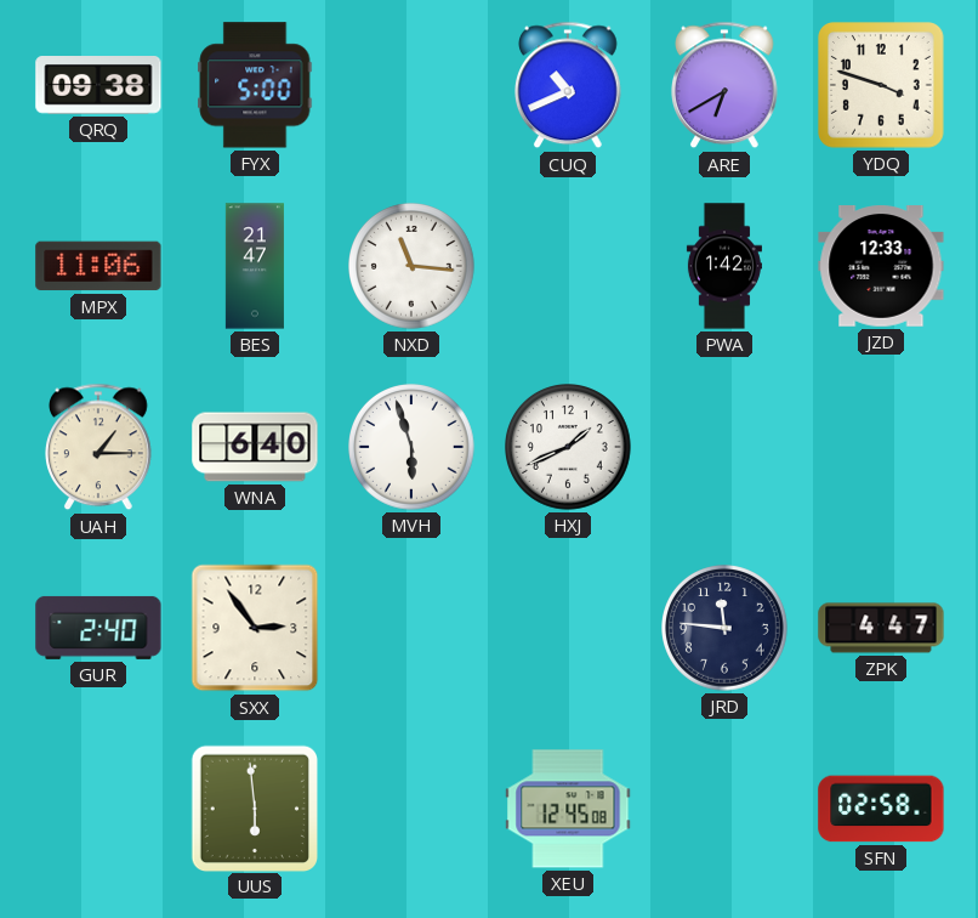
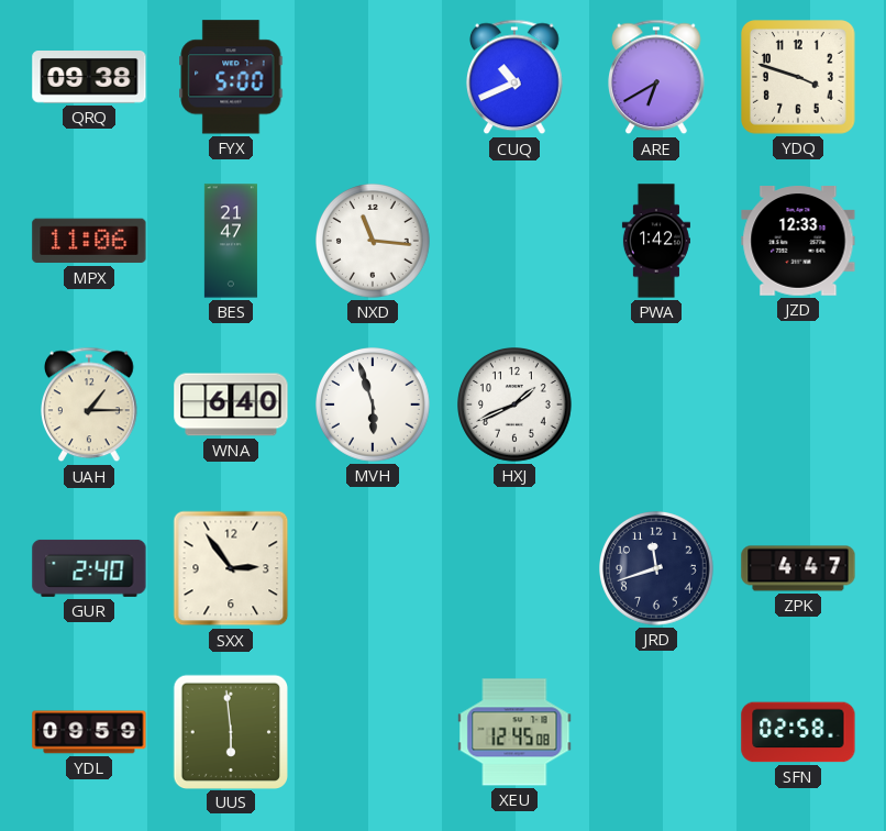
JRD: 11:46 -> 11:42 (657, 569)
YDL: none -> 09:59 (89, 732)
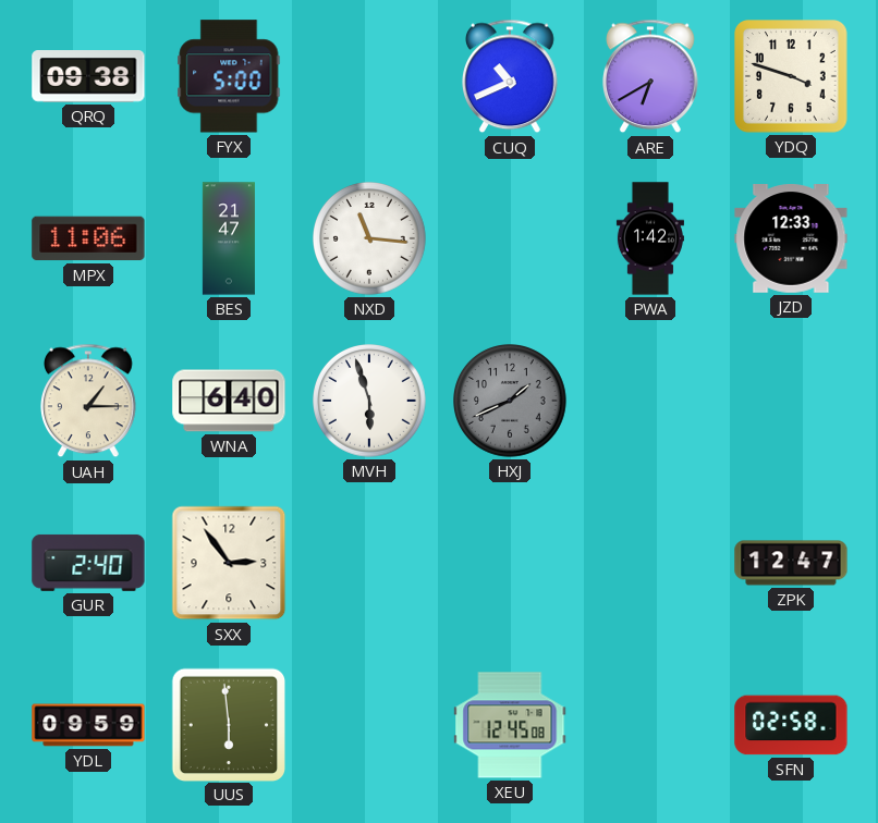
HXJ dial: white -> grey (511, 402)
JRD: 11:42 -> none (657, 569)
ZPK: 4:47 -> 12:47 (791, 563)
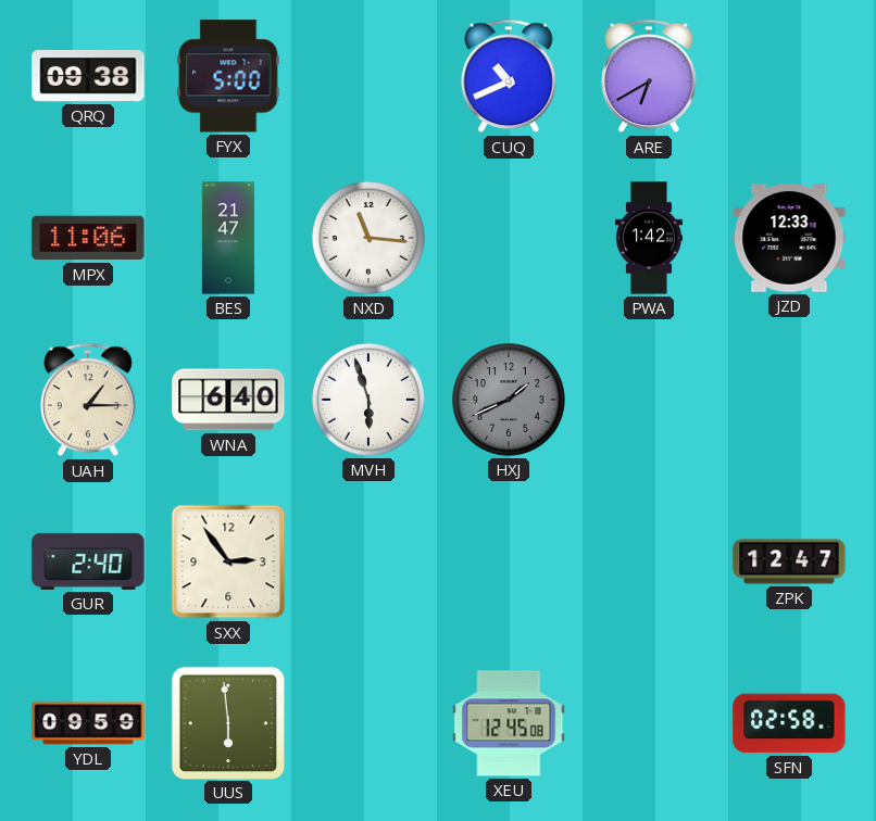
YDQ: 3:48 -> none (792, 77)
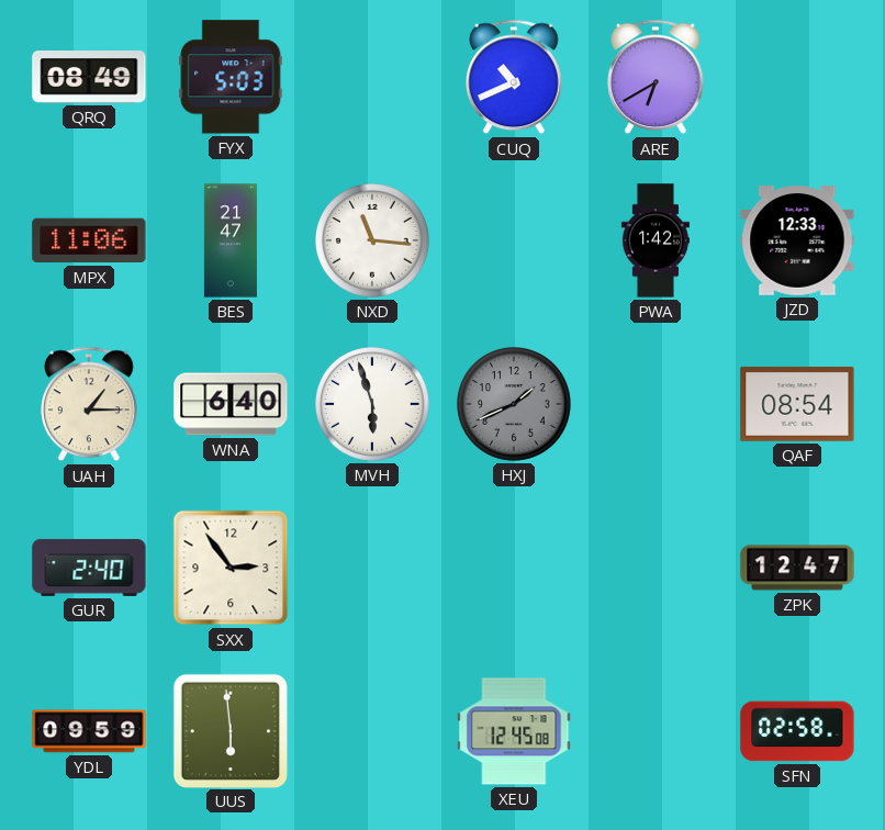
QRQ: 09:38 -> 08:49 (89, 78)
FYX: 5:00 -> 5:03 (231, 77)
QAF: none -> 08:54 (797, 404)
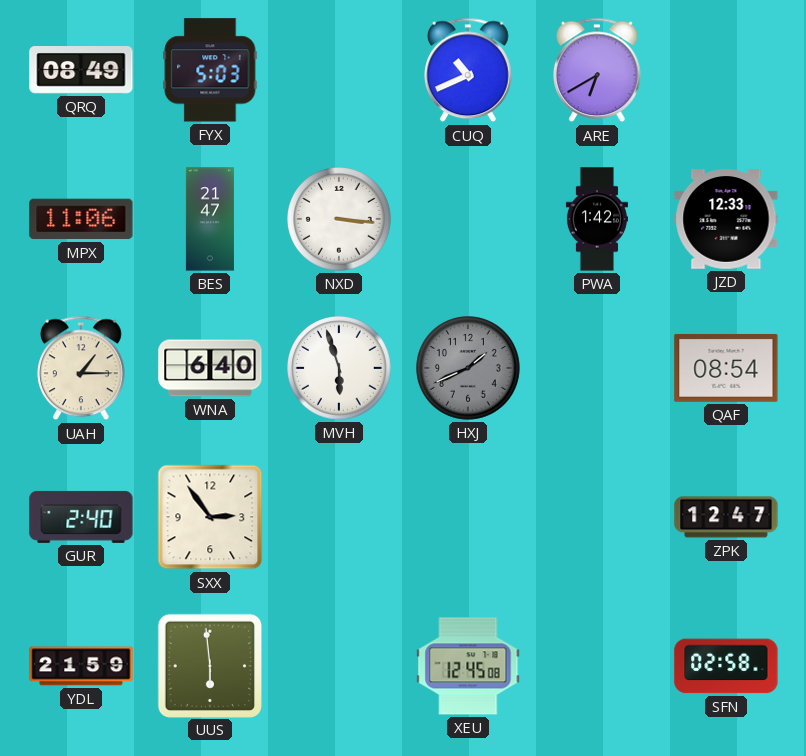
NXD: 11:16 -> 3:16 (340, 220)
YDL: 09:59 -> 21:59 (81, 666)
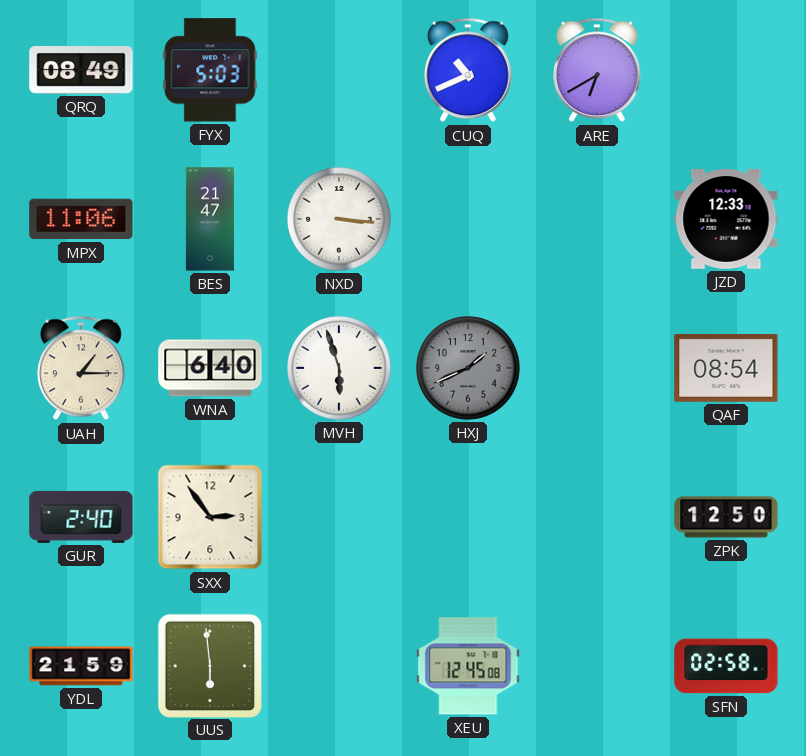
PWA: 1:42 -> none (597, 219)
ZPK: 12:47 -> 12:50 (726, 517)
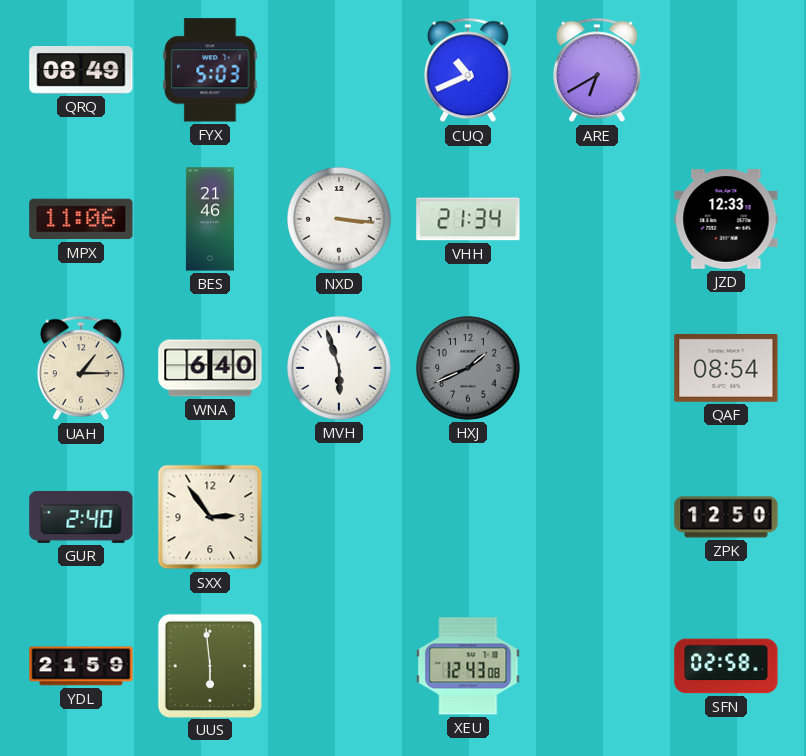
BES: 21:47 -> 21:46 (210, 219)
VHH: none -> 21:34 (468, 219)
XEU: 12:45 -> 12:43 (468, 666)
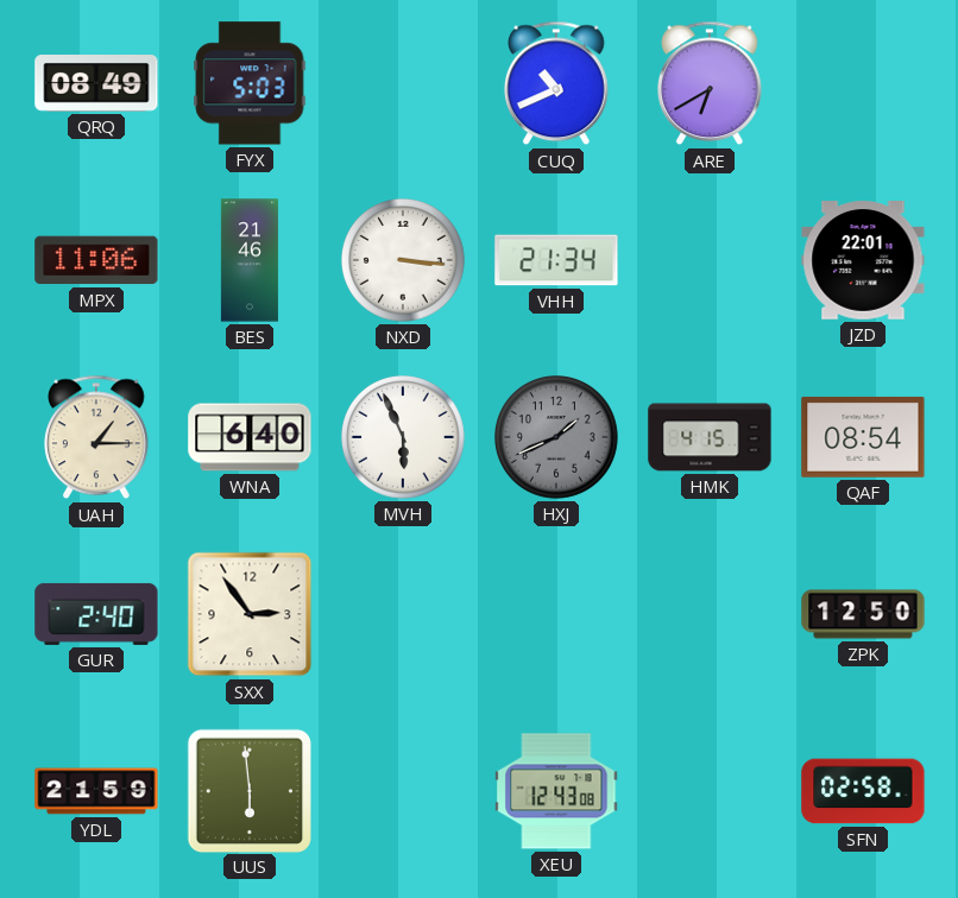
JZD: 12:33 -> 22:01 (863, 261)
MVH: 5:57 -> 5:56 (404, 438)
HMK: none -> 4:15 (710, 437)
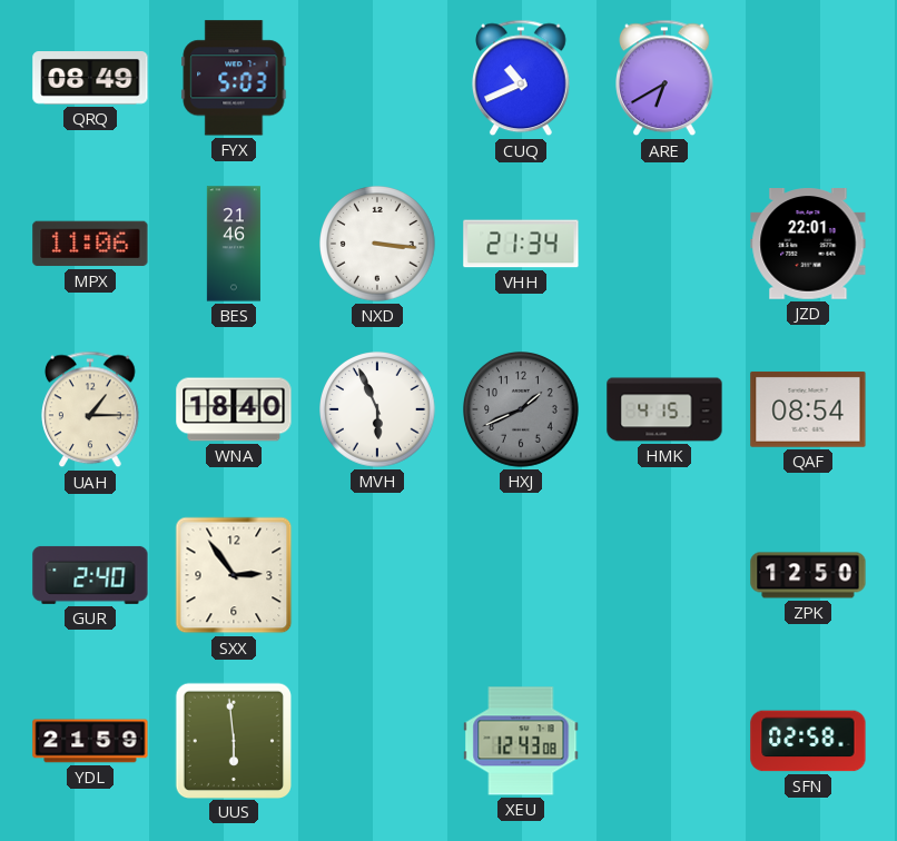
WNA: 6:40 -> 18:40 (234, 409)
